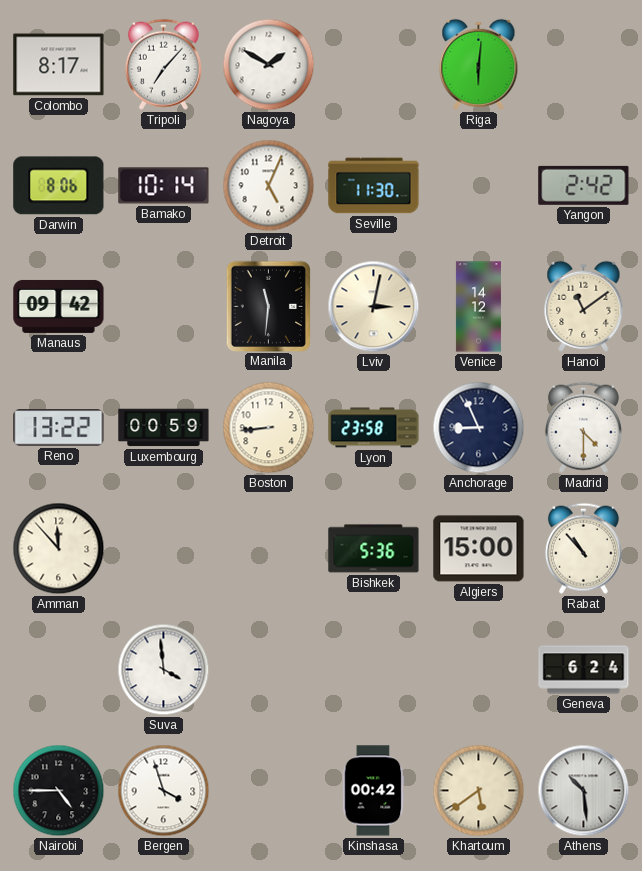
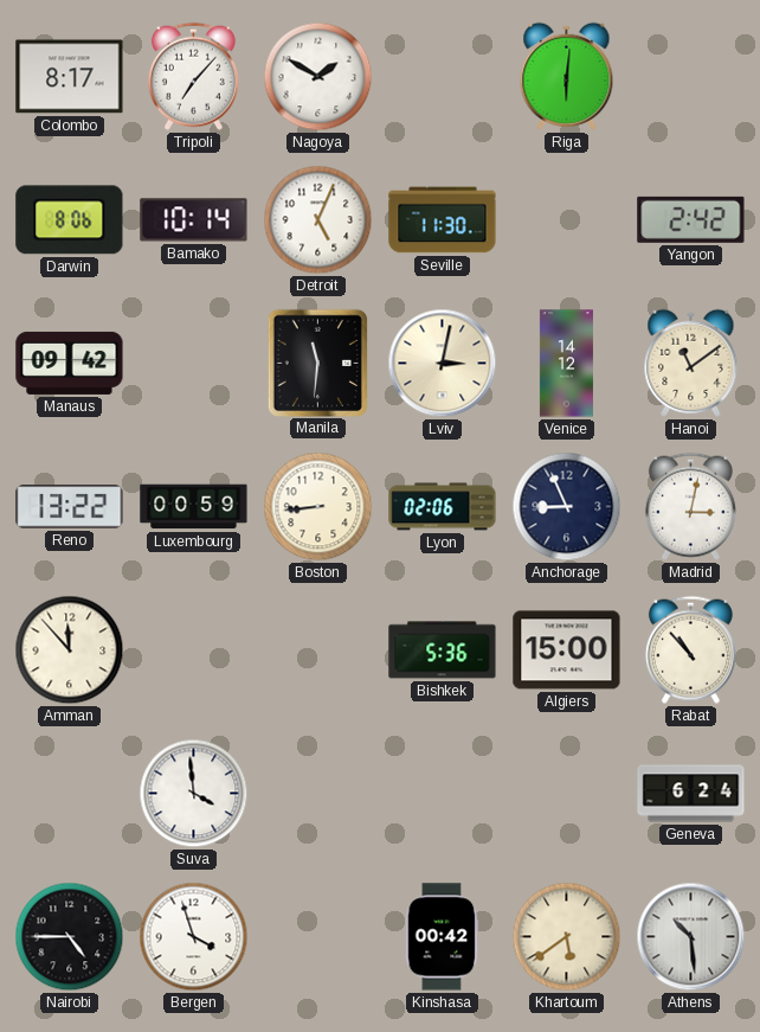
Lyon: 23:58 -> 02:06 (443, 507)
Madrid: 4:30 -> 3:02 (690, 506)
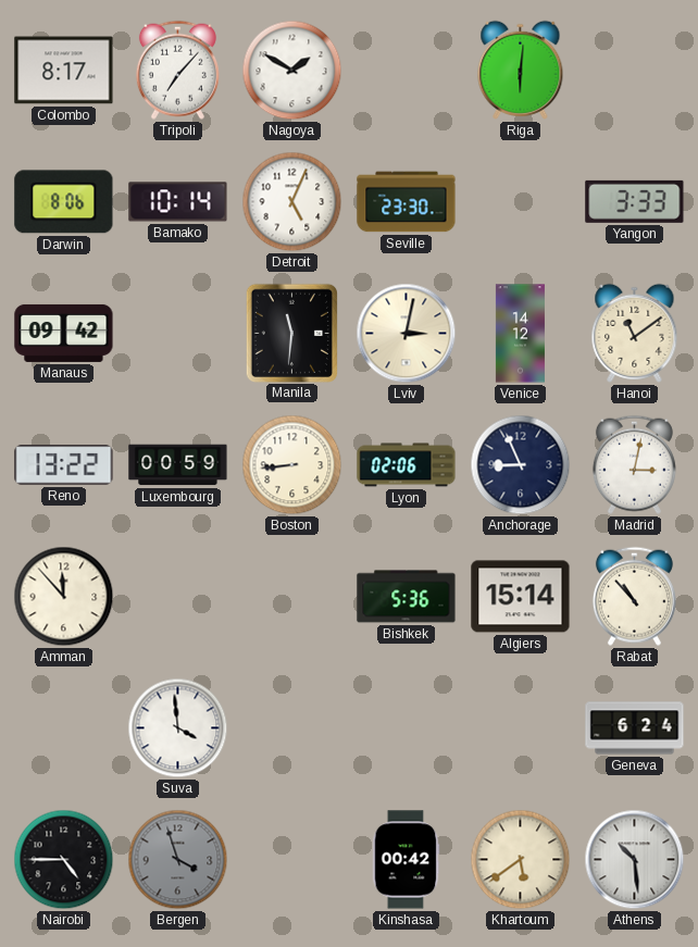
Seville: 11:30 -> 23:30 (407, 202)
Yangon: 2:42 -> 3:33 (635, 201)
Algiers: 15:00 -> 15:14 (521, 597)
Bergen dial: white -> grey (178, 860)
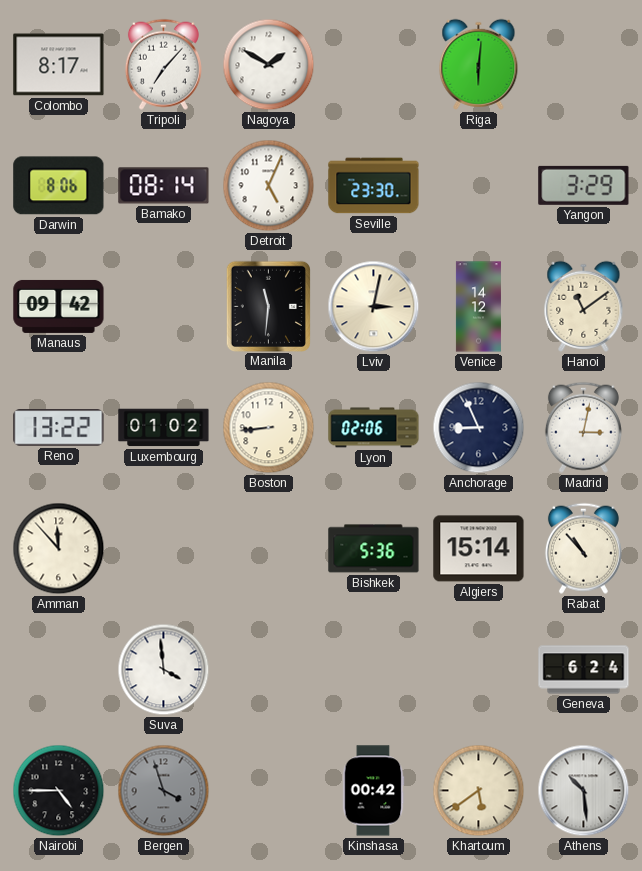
Bamako: 10:14 -> 08:14 (164, 186)
Yangon: 3:33 -> 3:29 (584, 185)
Luxembourg: 00:59 -> 01:02 (164, 428)
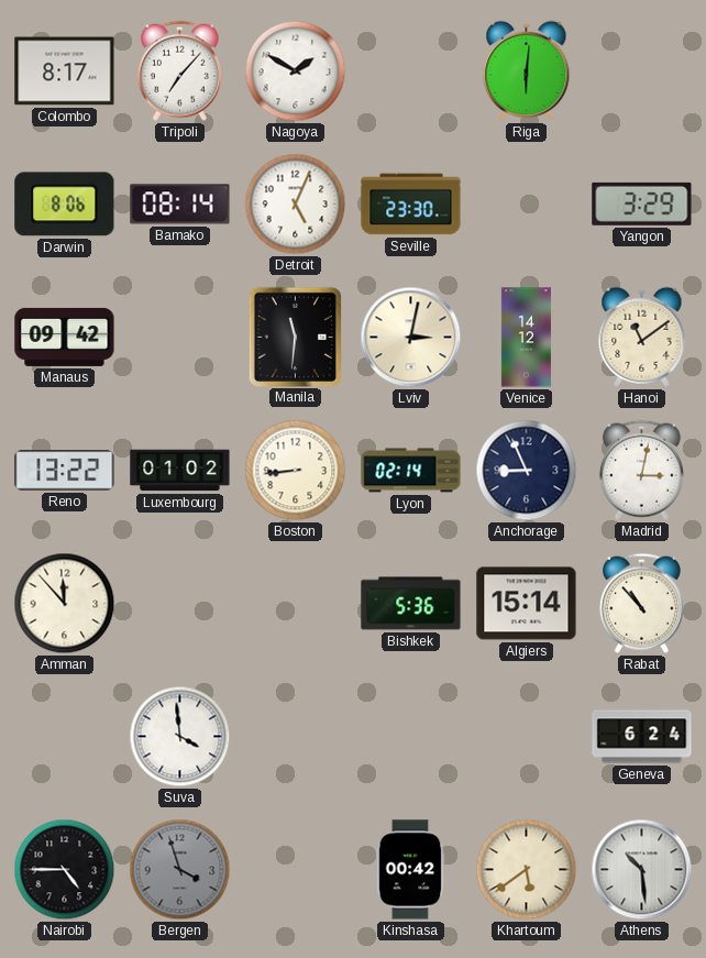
Lyon: 02:06 -> 02:14 (411, 471)
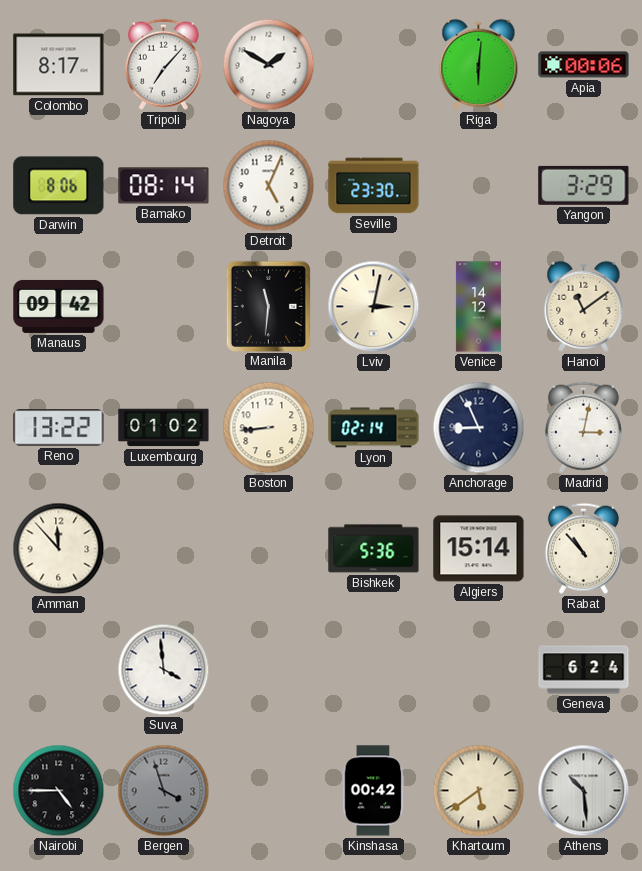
Apia: none -> 00:06 (584, 65)
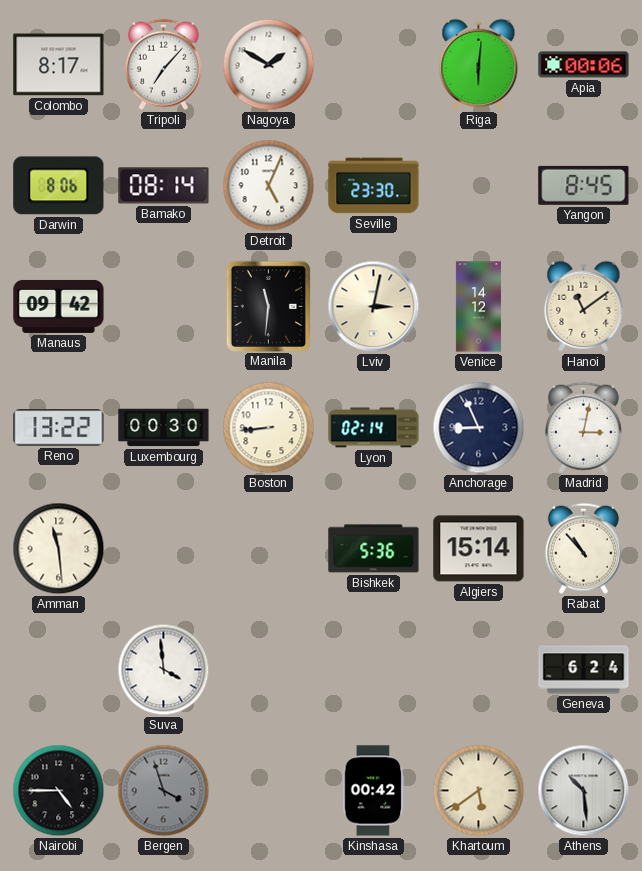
Yangon: 3:29 -> 8:45 (584, 185)
Luxembourg: 01:02 -> 00:30 (164, 428)
Amman: 11:53 -> 11:29 (59, 549)
